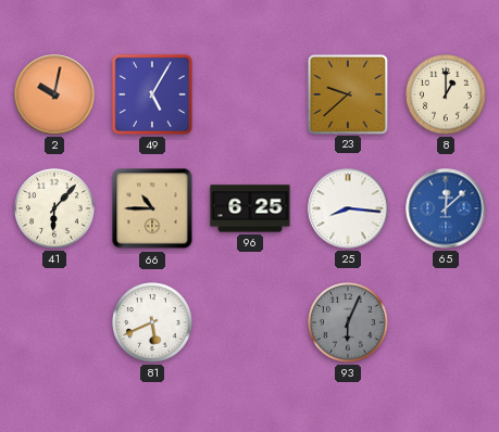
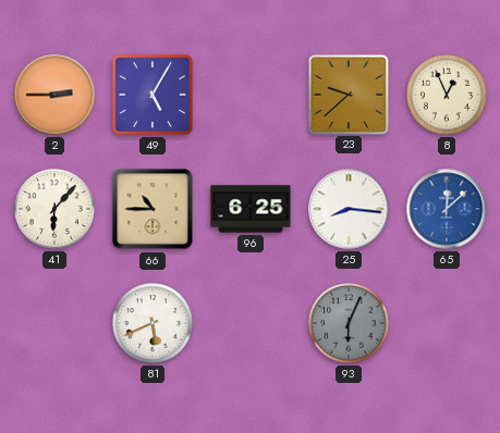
2: 10:02 -> 2:45 (54, 95)
8: 1:00 -> 12:56 (447, 95)
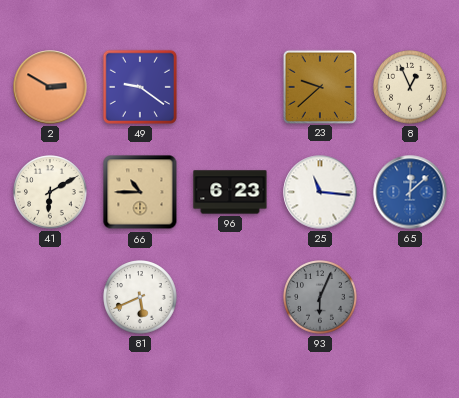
2: 2:45 -> 2:50 (50, 87)
49: 5:05 -> 9:21 (140, 87)
41: 6:07 -> 6:10 (50, 192)
96: 6:25 -> 6:23 (230, 192)
25: 8:16 -> 11:16 (320, 192)
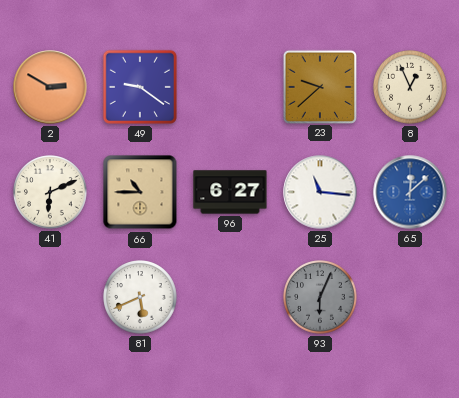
41: 6:10 -> 6:11 (50, 192)
96: 6:23 -> 6:27 (230, 192)
